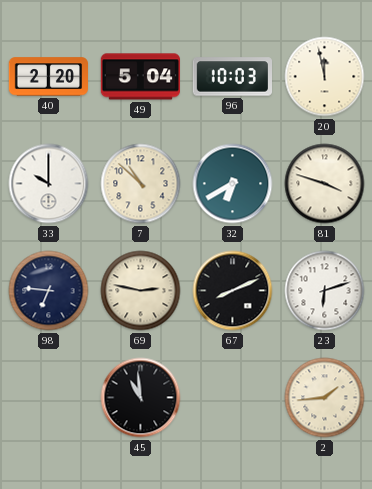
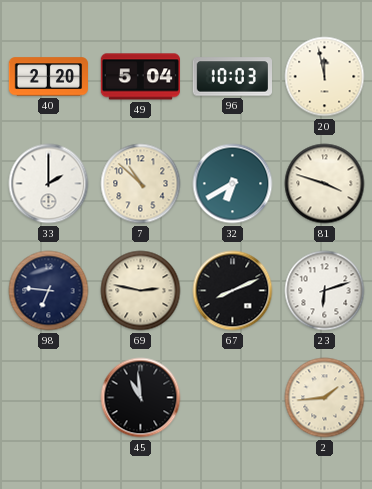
33: 10:00 -> 2:00 (49, 184)
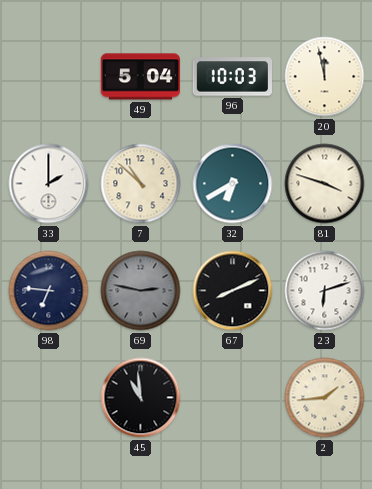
40: 2:20 -> none (48, 77)
69 dial: cream -> grey (141, 291)
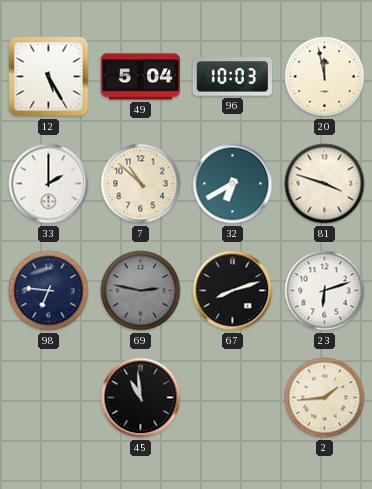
12: none -> 5:25 (49, 77)
67: 8:11 -> 8:12 (233, 291)
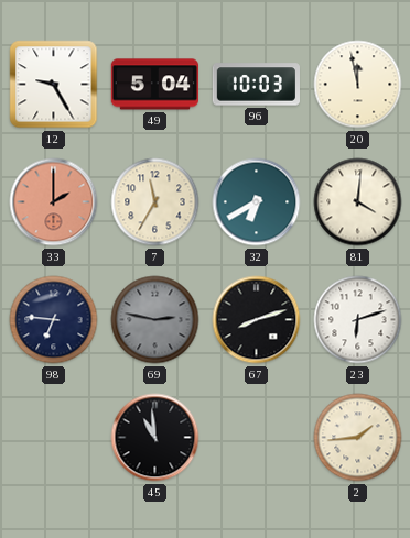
12: 5:25 -> 9:25 (54, 85)
33 dial: white -> salmon (54, 202)
7: 10:52 -> 11:35 (155, 202)
81: 3:48 -> 4:01 (358, 202)
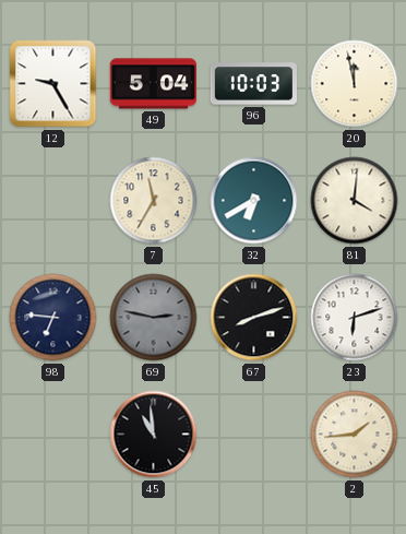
33: 2:00 -> none (54, 202)
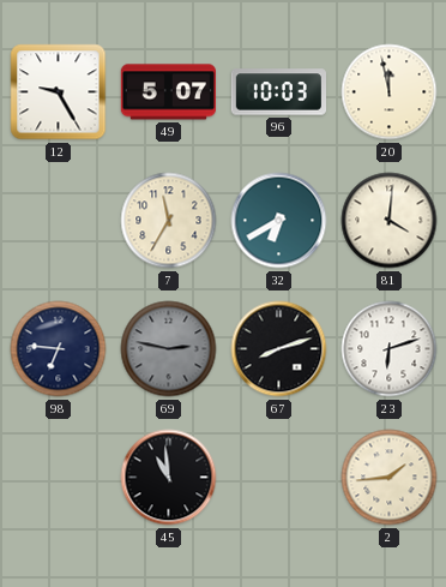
49: 5:04 -> 5:07 (168, 92)
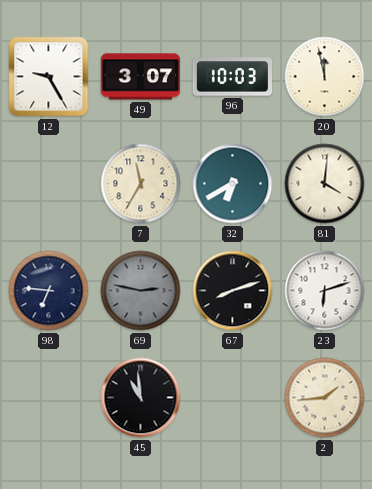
49: 5:07 -> 3:07 (140, 77)
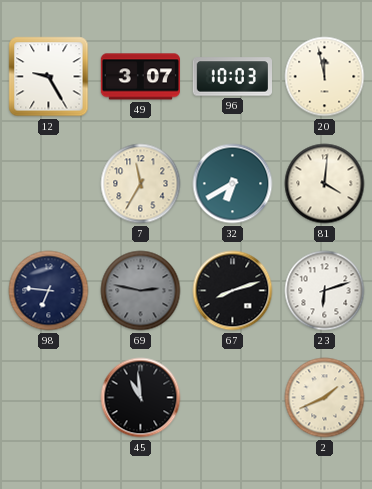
2: 1:44 -> 1:41 (325, 398)
